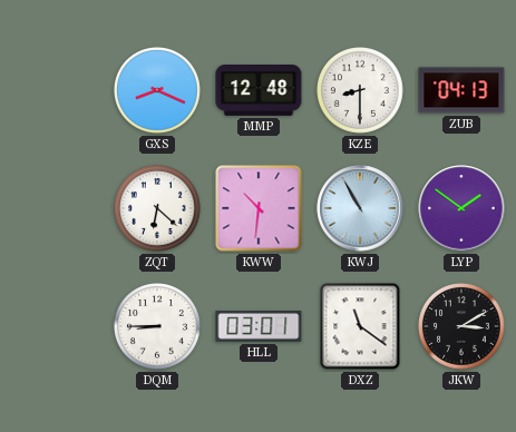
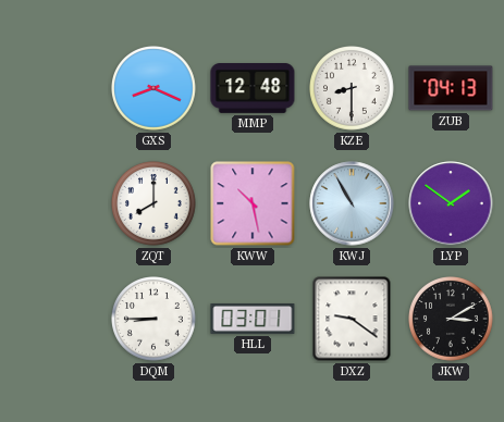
ZQT: 6:22 -> 8:00 (155, 204)
KWW: 10:31 -> 10:28 (253, 203)
DXZ: 11:21 -> 9:21 (352, 319)
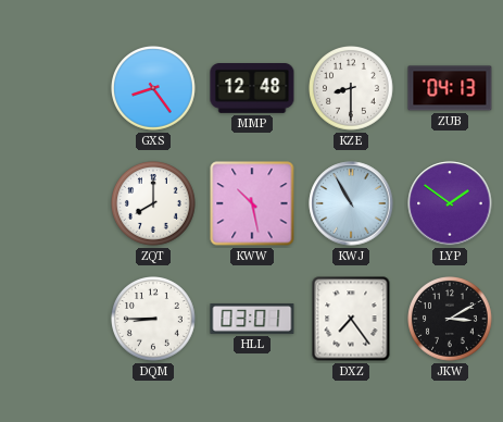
GXS: 8:19 -> 8:24 (154, 89)
DXZ: 9:21 -> 7:24 (351, 319)
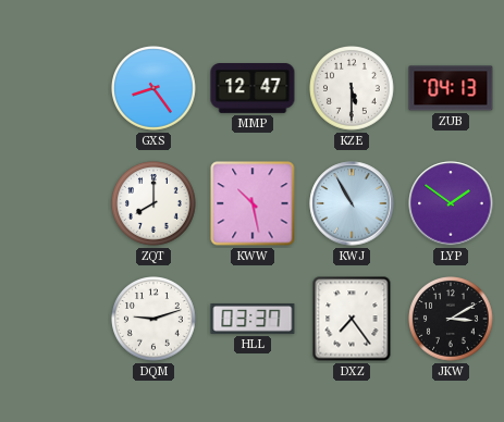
MMP: 12:48 -> 12:47 (253, 89)
KZE: 8:30 -> 5:30 (353, 89)
DQM: 8:45 -> 9:12 (155, 320)
HLL: 03:01 -> 03:37 (253, 320)
